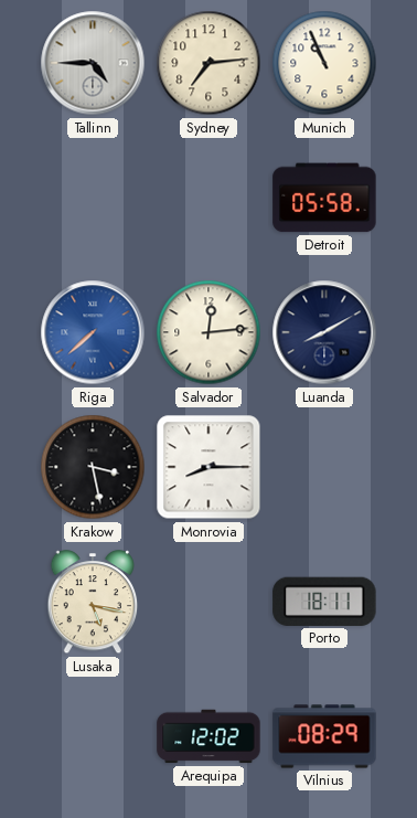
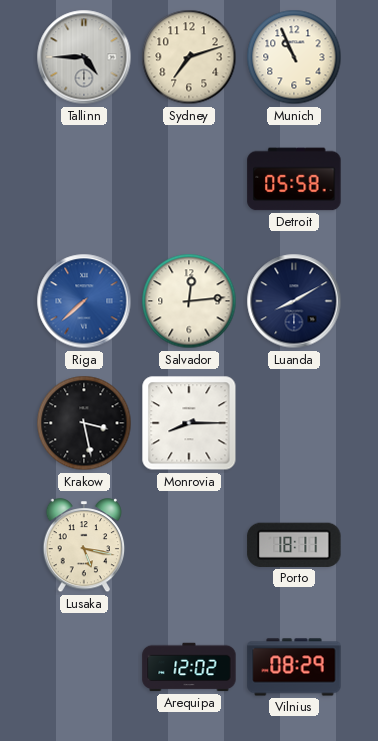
Sydney: 7:14 -> 7:12 (189, 57)
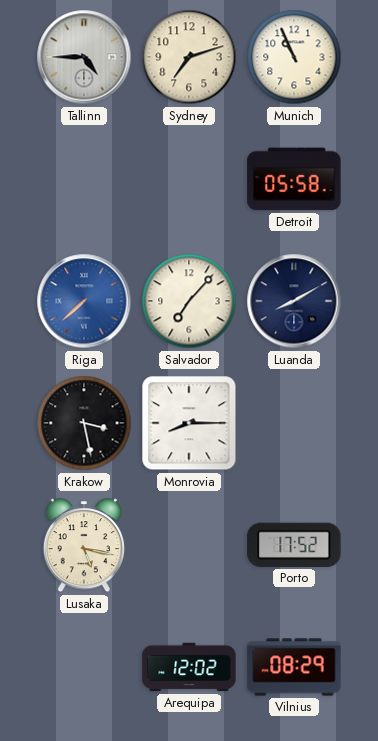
Salvador: 12:14 -> 7:07 (189, 301)
Porto: 18:11 -> 17:52 (294, 545)
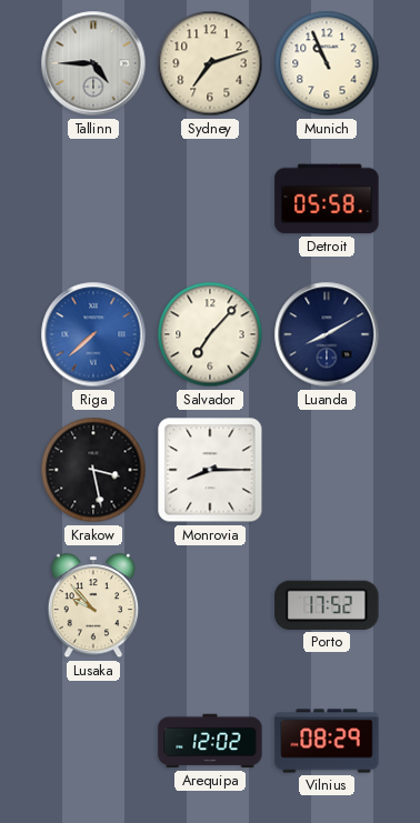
Lusaka: 5:17 -> 9:53 (93, 606)
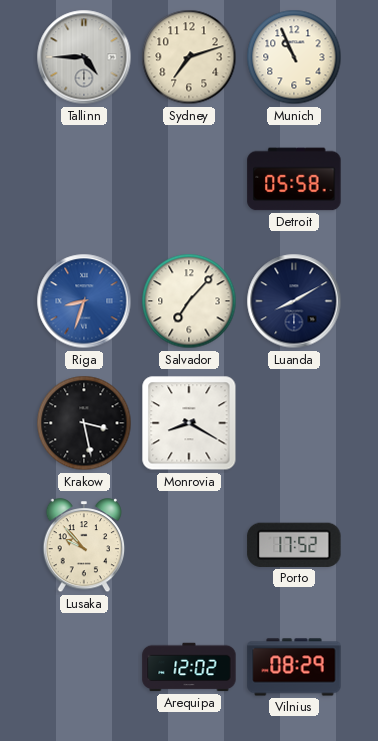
Riga: 7:38 -> 8:33 (84, 301)
Monrovia: 8:15 -> 8:20 (189, 423)
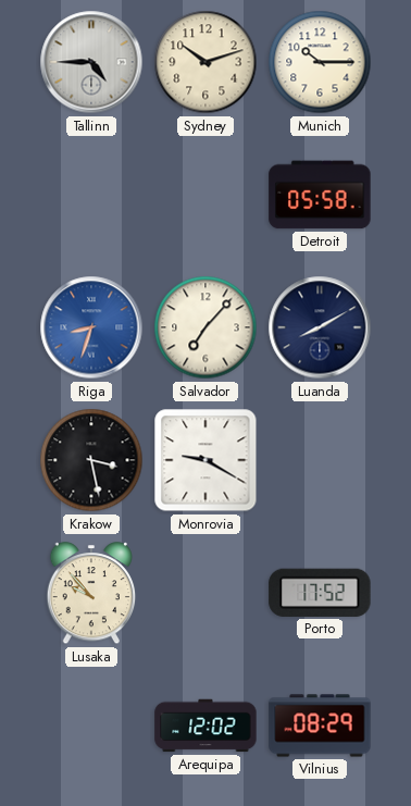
Sydney: 7:12 -> 10:12 (205, 62)
Munich: 10:56 -> 10:15 (320, 62)
Monrovia: 8:20 -> 9:20 (205, 460)
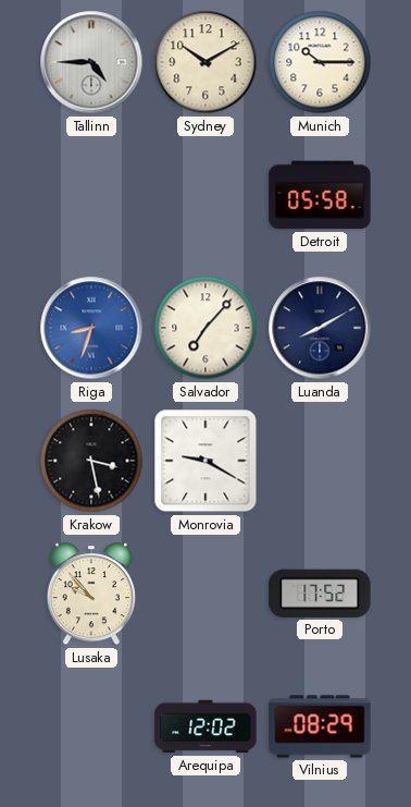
Sydney: 10:12 -> 10:10 (205, 62)
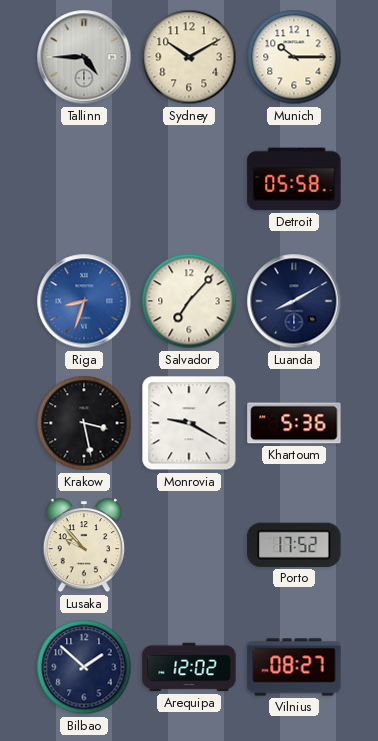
Khartoum: none -> 5:36 (294, 423)
Bilbao: none -> 1:52 (84, 667)
Vilnius: 08:29 -> 08:27 (294, 667)
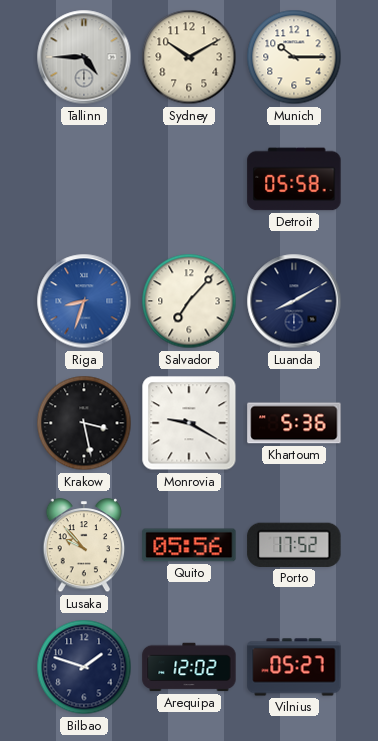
Quito: none -> 05:56 (189, 545)
Bilbao: 1:52 -> 1:48 (84, 667)
Vilnius: 08:27 -> 05:27 (294, 667)
